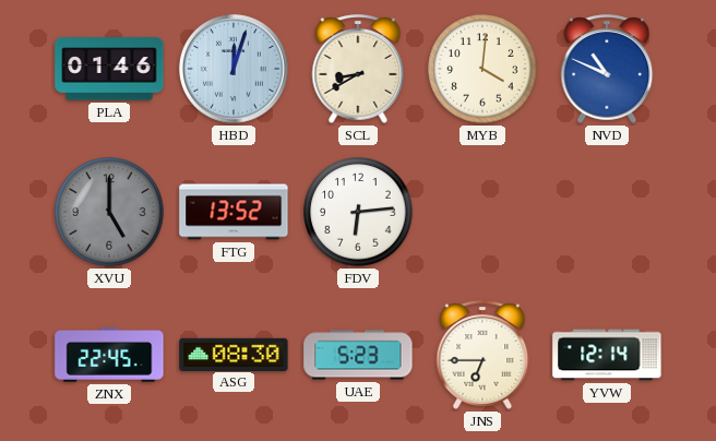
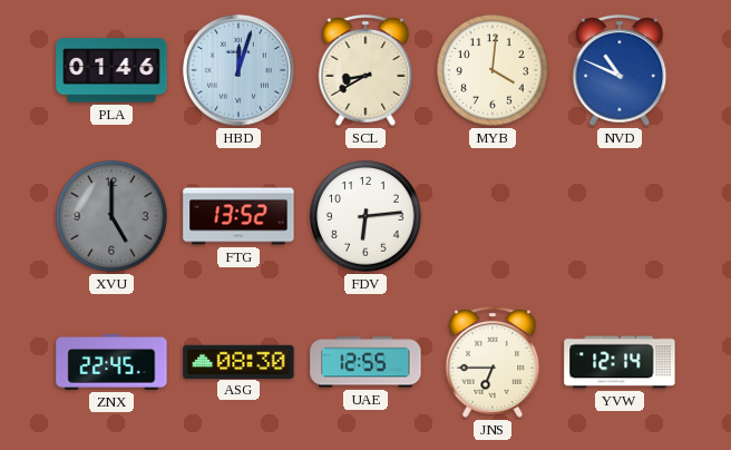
UAE: 5:23 -> 12:55 (365, 362)
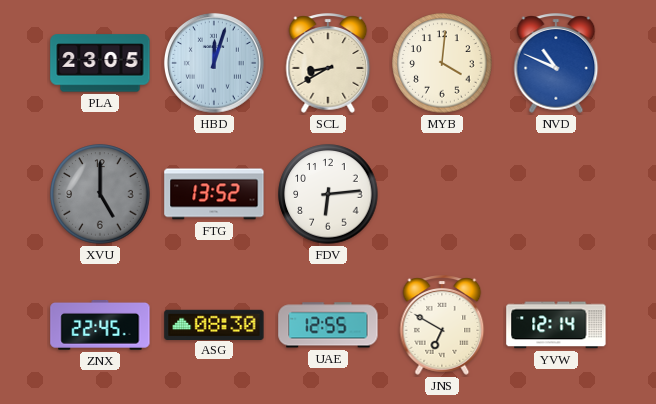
PLA: 01:46 -> 23:05 (100, 63)
JNS: 6:45 -> 6:50 (442, 325)
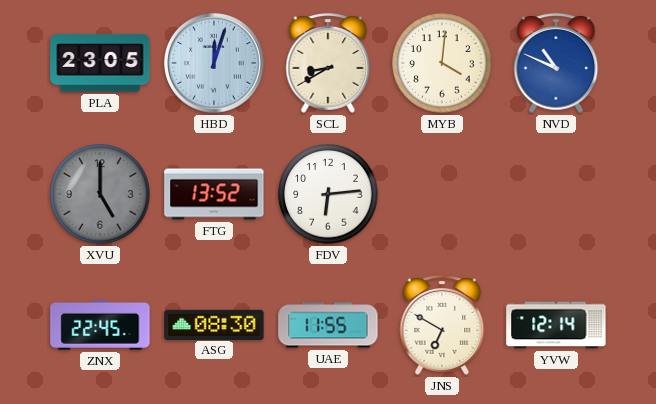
UAE: 12:55 -> 11:55 (328, 325)
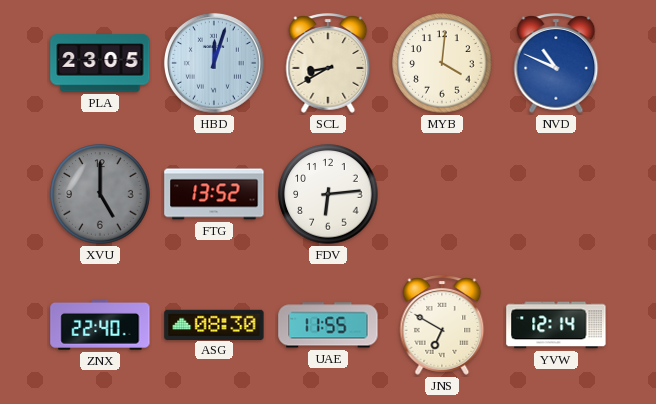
ZNX: 22:45 -> 22:40 (100, 326)
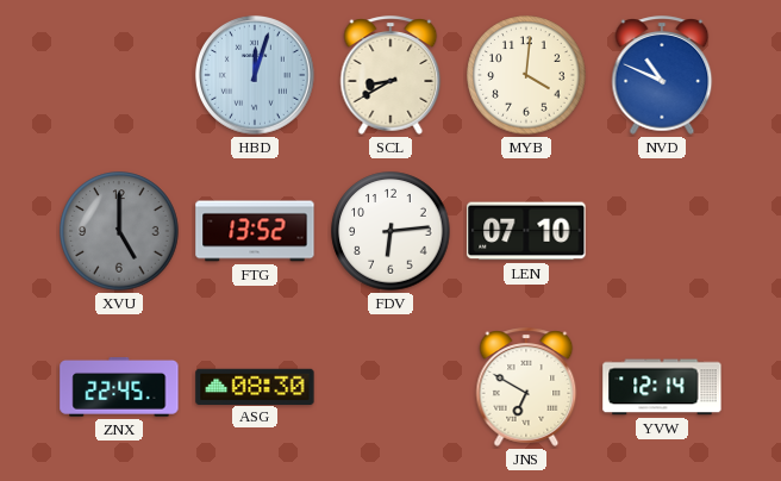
PLA: 23:05 -> none (100, 63)
LEN: none -> 07:10 (526, 231)
ZNX: 22:40 -> 22:45 (119, 388)
UAE: 11:55 -> none (328, 325)
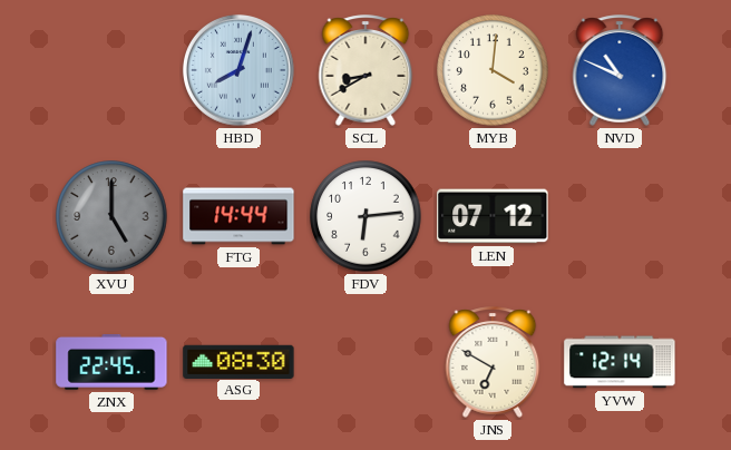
HBD: 12:03 -> 8:03 (238, 70)
FTG: 13:52 -> 14:44 (238, 216)
LEN: 07:10 -> 07:12 (493, 216)
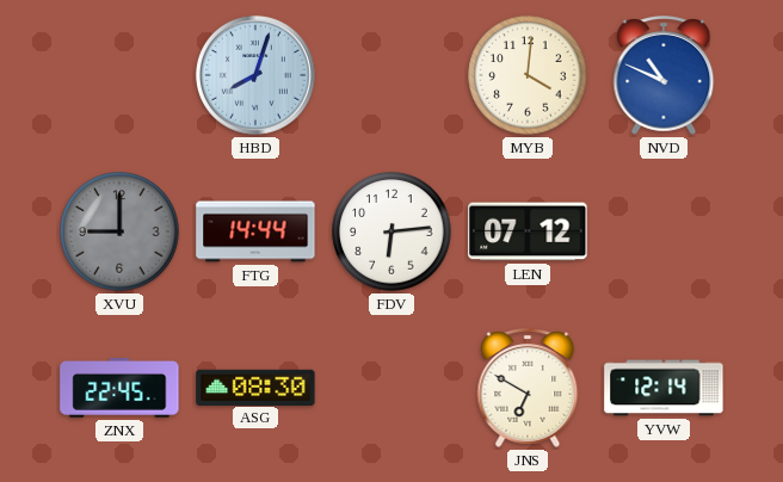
SCL: 8:40 -> none (365, 70)
XVU: 5:00 -> 9:00 (119, 231)
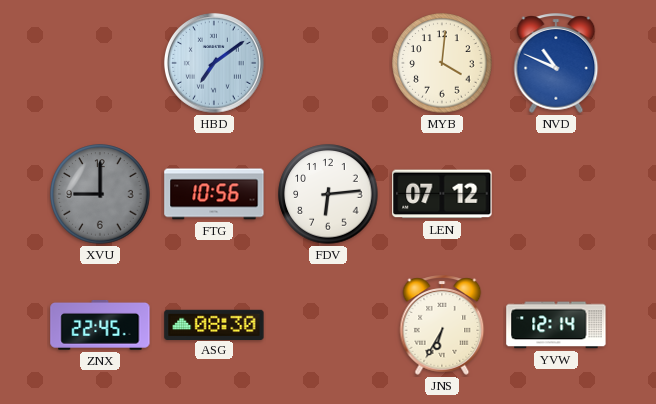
HBD: 8:03 -> 7:09 (214, 63)
FTG: 14:44 -> 10:56 (214, 194)
JNS: 6:50 -> 6:35 (442, 325)
